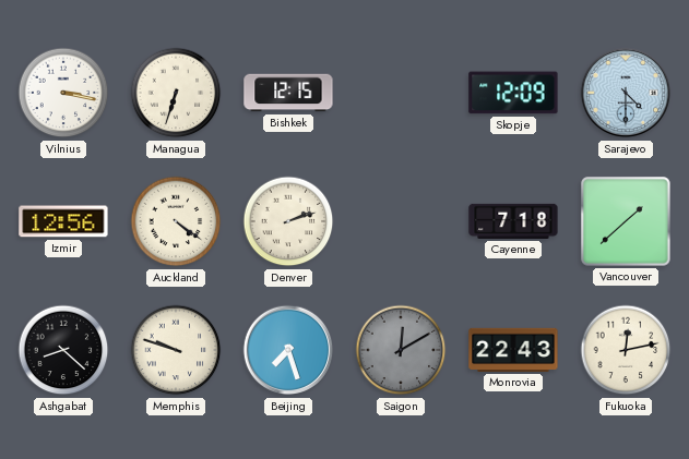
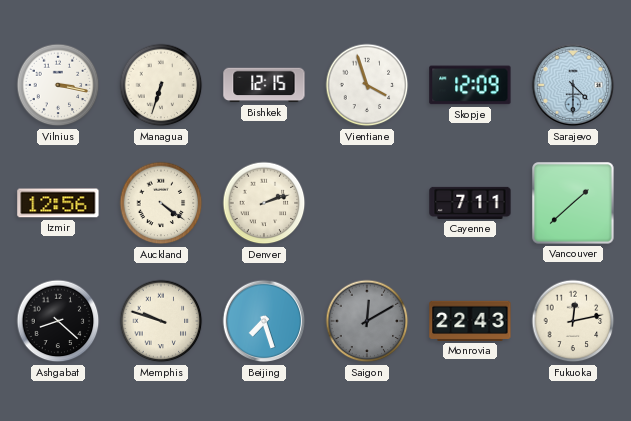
Vientiane: none -> 3:57 (367, 85)
Cayenne: 7:18 -> 7:11 (470, 203)
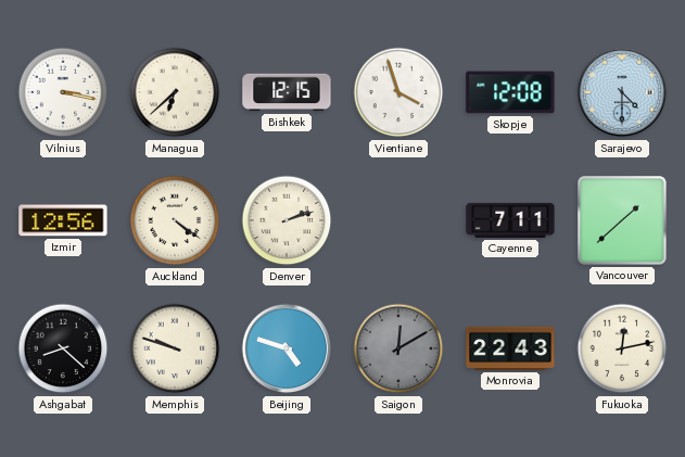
Managua: 6:33 -> 6:38 (175, 92)
Skopje: 12:09 -> 12:08 (510, 92)
Beijing: 7:27 -> 4:48 (287, 348)
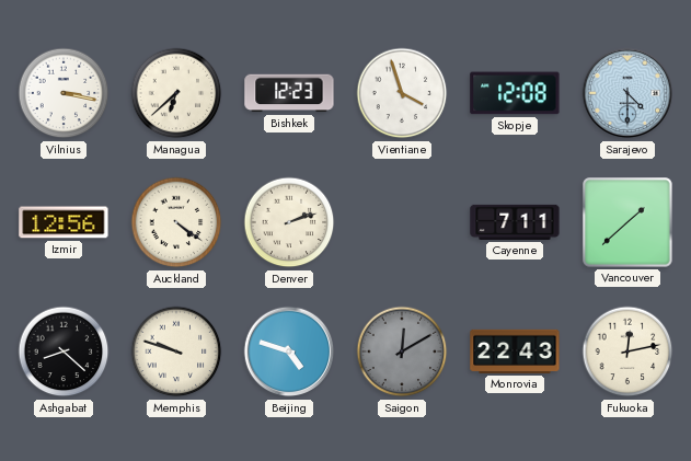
Bishkek: 12:15 -> 12:23 (289, 93)
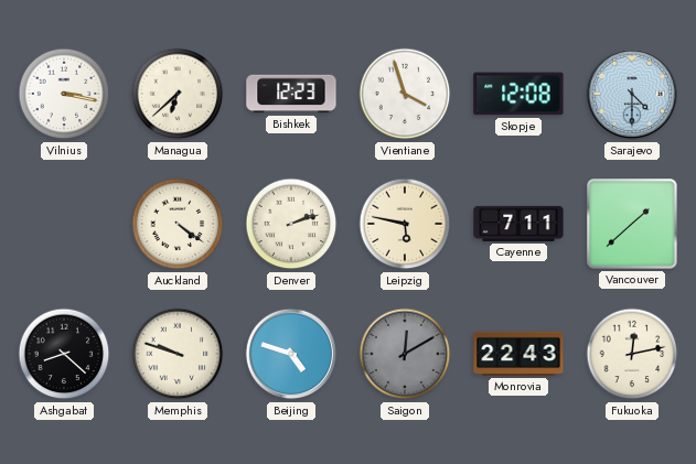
Izmir: 12:56 -> none (64, 222)
Leipzig: none -> 5:47 (405, 224)
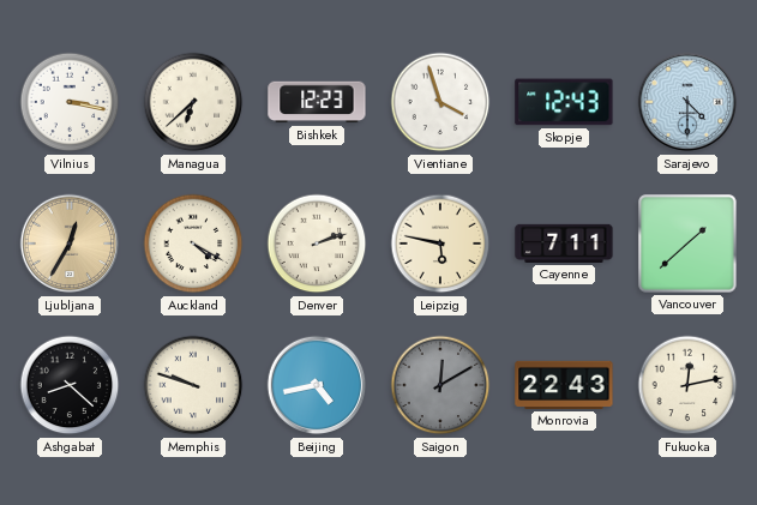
Skopje: 12:08 -> 12:43 (564, 102)
Ljubljana: none -> 12:35 (70, 244)
Auckland: 4:21 -> 4:20 (193, 244)
Beijing: 4:48 -> 4:43 (317, 385)
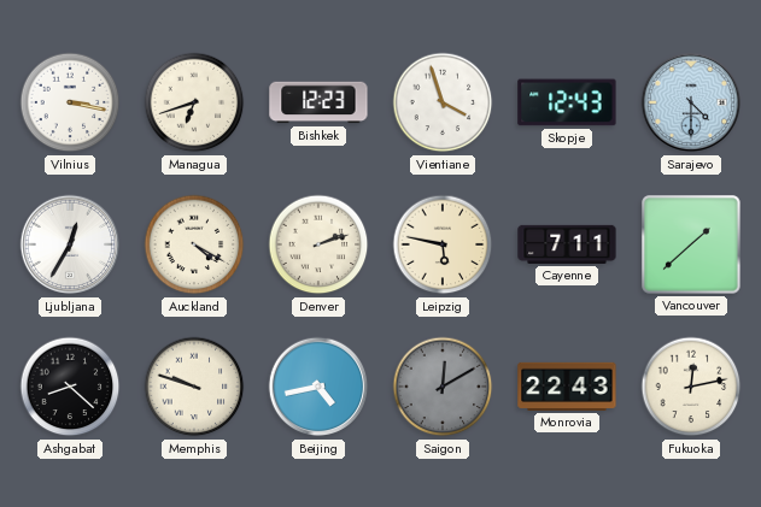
Managua: 6:38 -> 6:42 (194, 102)
Ljubljana dial: champagne -> white (70, 244)
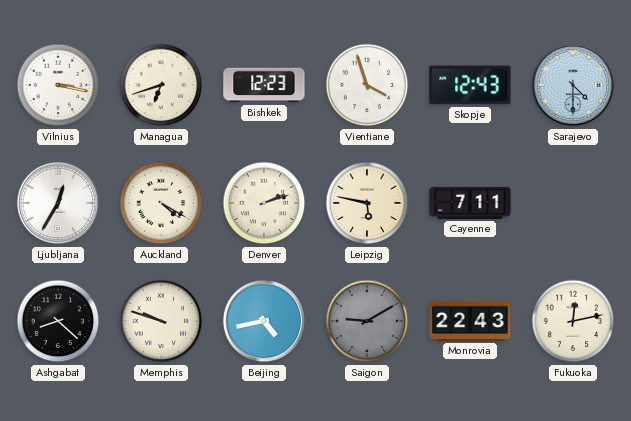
Vancouver: 1:38 -> none (691, 244)
Saigon: 12:10 -> 9:10 (367, 321)
